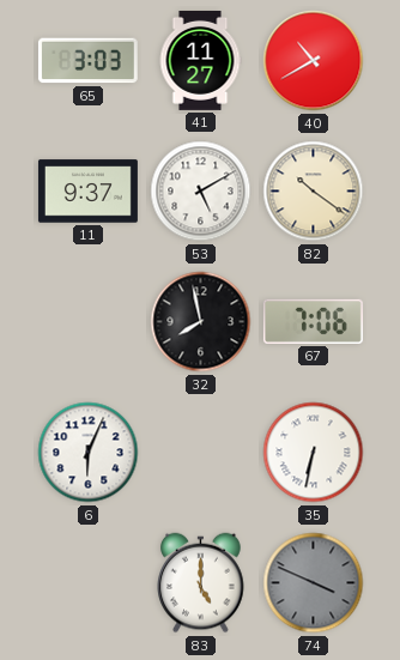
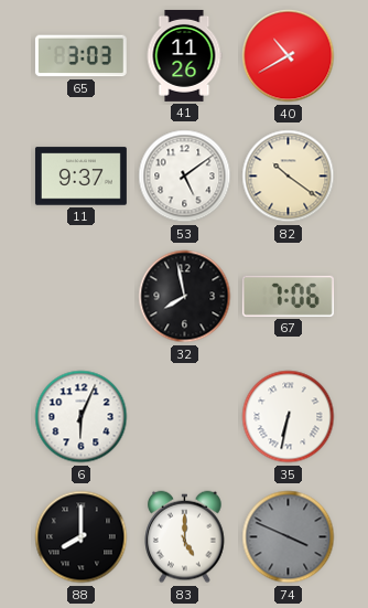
41: 11:27 -> 11:26 (184, 55)
53: 5:10 -> 5:09 (185, 177)
88: none -> 8:00 (82, 537)
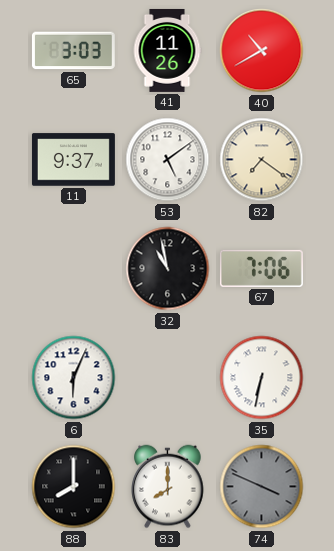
82: 10:21 -> 7:21 (262, 160)
32: 7:58 -> 10:58 (168, 269)
83: 5:00 -> 8:00 (168, 487)
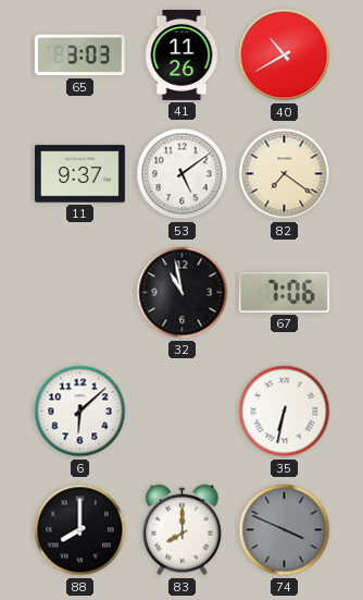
6: 6:04 -> 6:08 (80, 412)
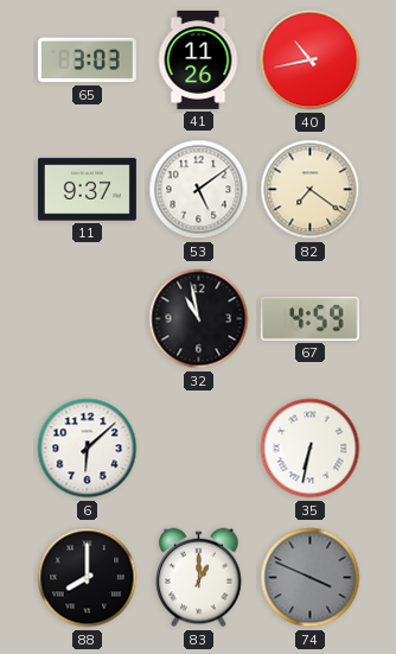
40: 10:40 -> 10:43 (311, 61)
67: 7:06 -> 4:59 (309, 318)
83: 8:00 -> 1:00 (199, 578)
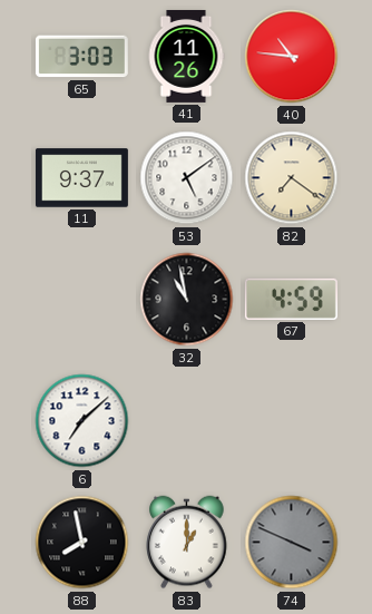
40: 10:43 -> 10:46 (292, 57)
6: 6:08 -> 7:08 (82, 421)
35: 6:32 -> none (311, 449)
88: 8:00 -> 7:58 (82, 543)
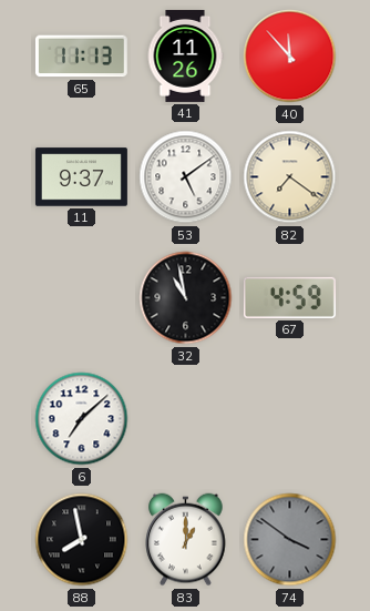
65: 3:03 -> 11:13 (81, 57)
40: 10:46 -> 11:53 (290, 57)
74: 3:49 -> 3:51 (290, 540)
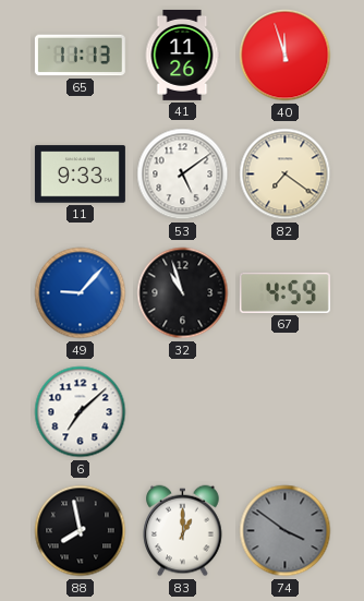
40: 11:53 -> 11:57 (286, 56)
11: 9:37 -> 9:33 (80, 175)
49: none -> 9:07 (81, 293)
32: 10:58 -> 10:57 (183, 293)
